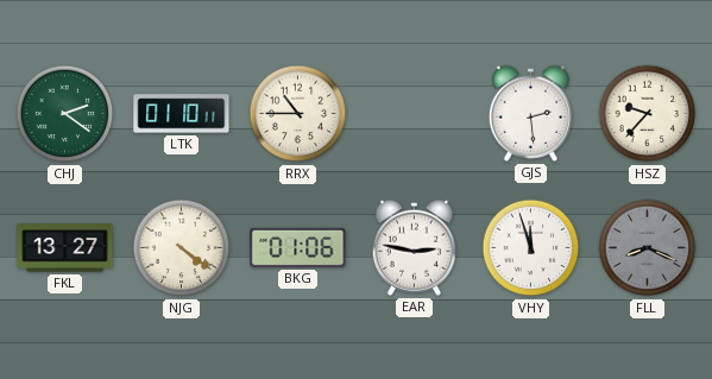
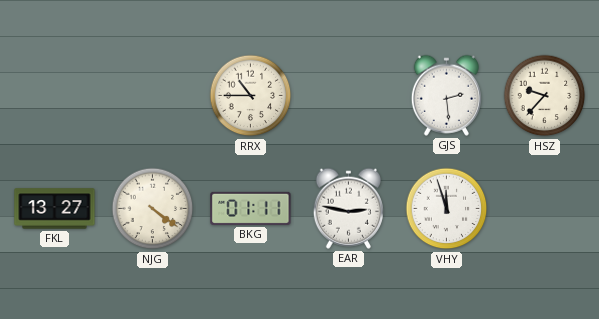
CHJ: 2:21 -> none (65, 114)
LTK: 01:10 -> none (182, 114)
BKG: 01:06 -> 01:11 (251, 208)
FLL: 8:19 -> none (648, 248)
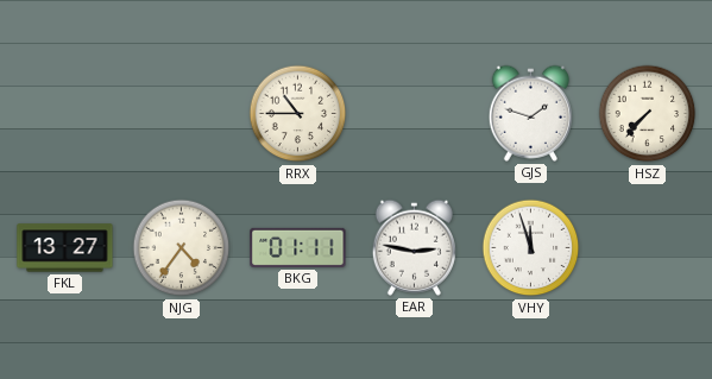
GJS: 2:29 -> 1:48 (530, 113)
HSZ: 9:37 -> 7:37 (648, 114)
NJG: 4:21 -> 4:36 (182, 248)
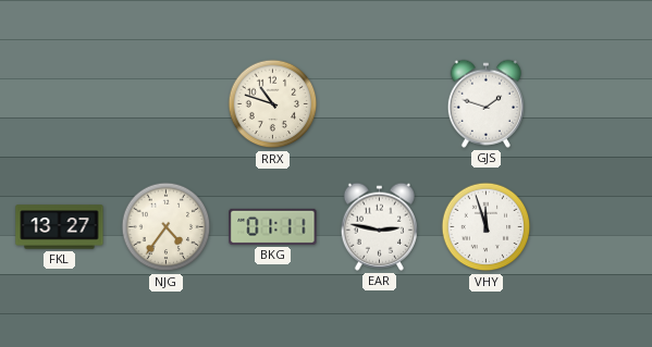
RRX: 10:45 -> 10:48 (273, 104)
HSZ: 7:37 -> none (648, 114)
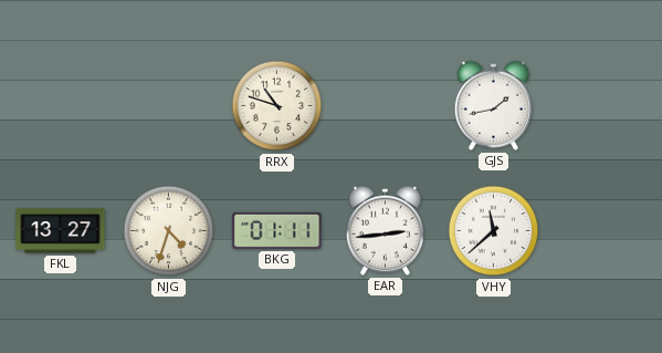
GJS: 1:48 -> 1:43 (493, 105)
NJG: 4:36 -> 4:33 (169, 231)
EAR: 2:47 -> 2:44 (385, 230)
VHY: 11:57 -> 11:38 (494, 231)
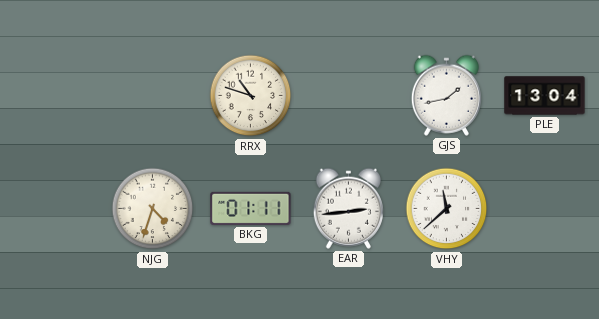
PLE: none -> 13:04 (545, 96)
FKL: 13:27 -> none (61, 231)
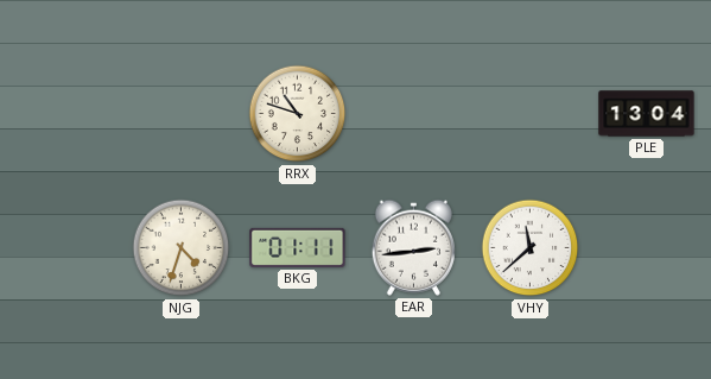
GJS: 1:43 -> none (446, 95)
